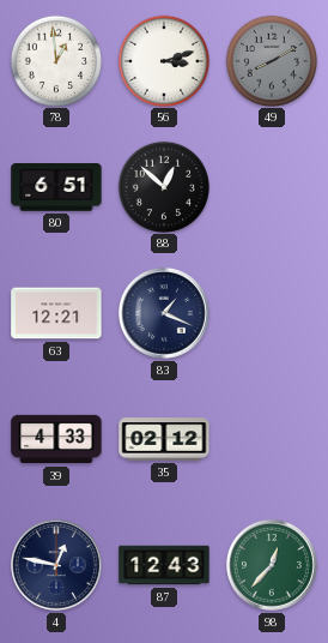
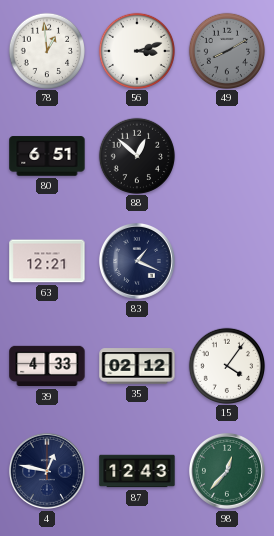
15: none -> 4:06 (226, 365)
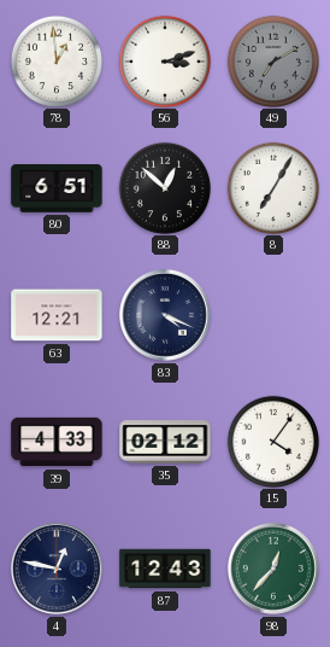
49: 8:10 -> 7:10 (272, 60)
8: none -> 7:05 (272, 187)
83: 1:19 -> 4:19 (165, 315)
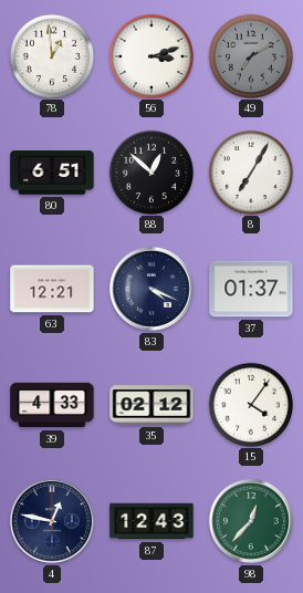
37: none -> 01:37 (251, 289)
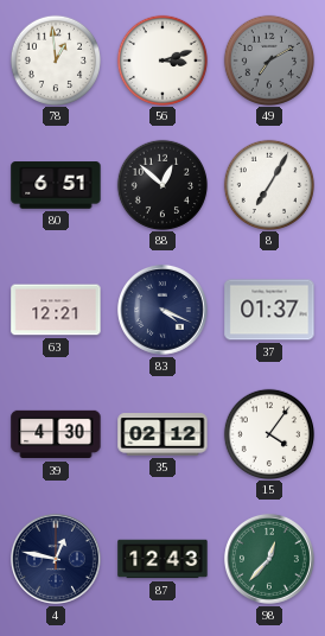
39: 4:33 -> 4:30 (56, 434)
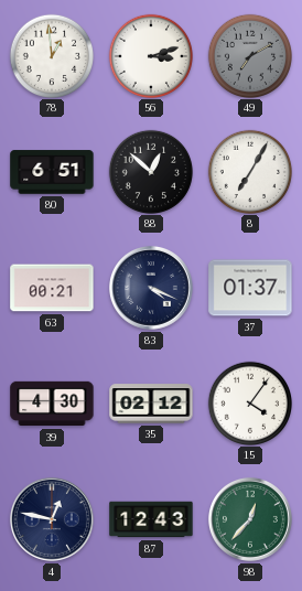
63: 12:21 -> 00:21 (52, 288)
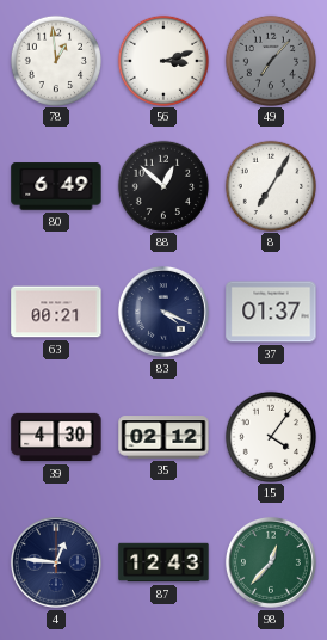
49: 7:10 -> 7:07 (270, 60)
80: 6:51 -> 6:49 (56, 186)
4: 12:47 -> 12:46 (56, 562)
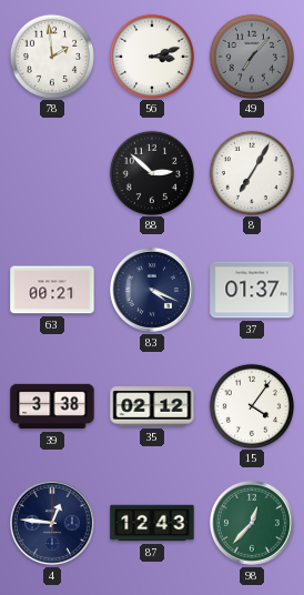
78: 12:59 -> 1:59 (51, 56)
80: 6:49 -> none (56, 186)
88: 12:52 -> 2:52 (151, 172)
39: 4:30 -> 3:38 (52, 406)
